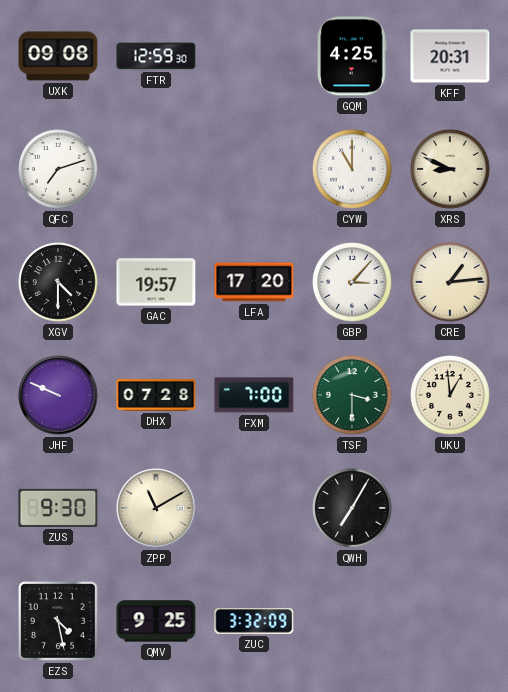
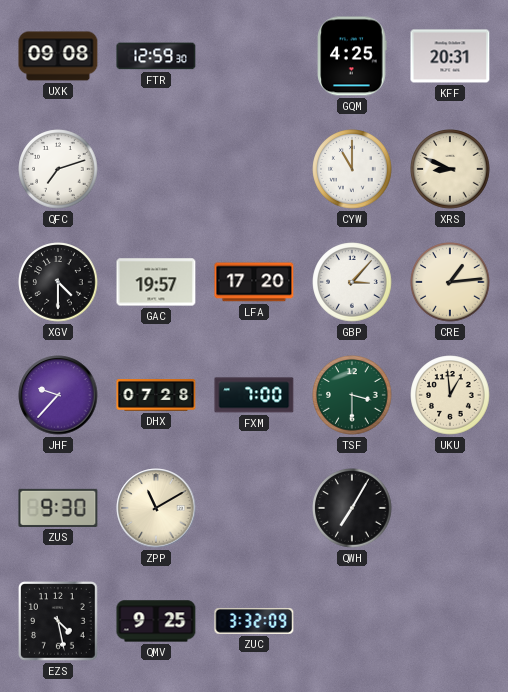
JHF: 9:49 -> 9:37 (58, 395)
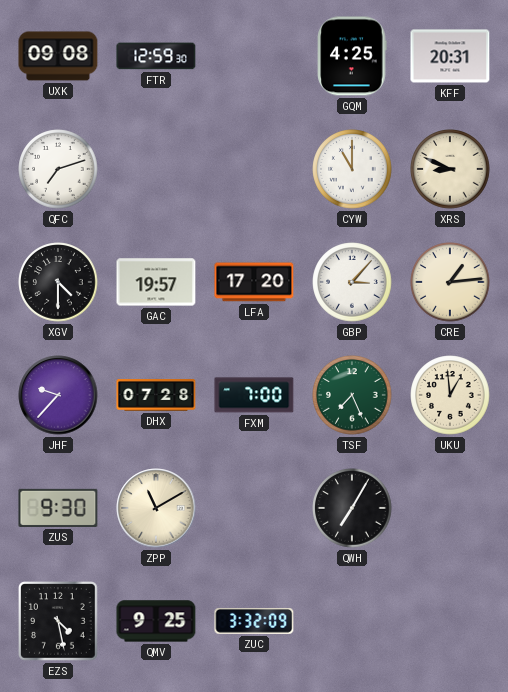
TSF: 3:30 -> 7:26 (352, 395)
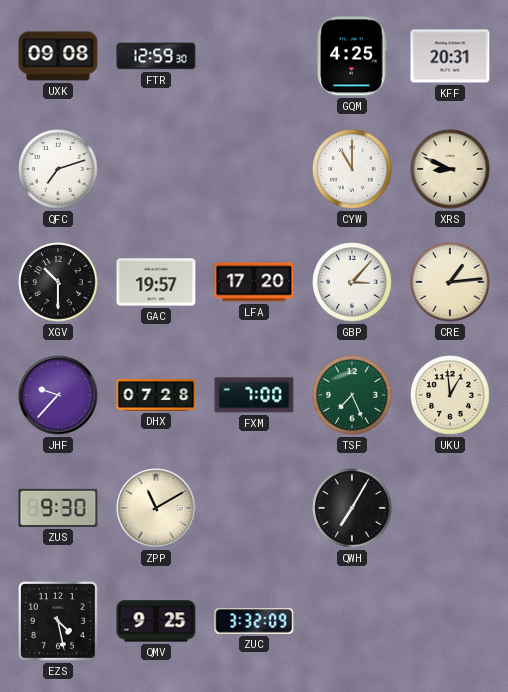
XGV: 4:30 -> 10:30 (58, 282)
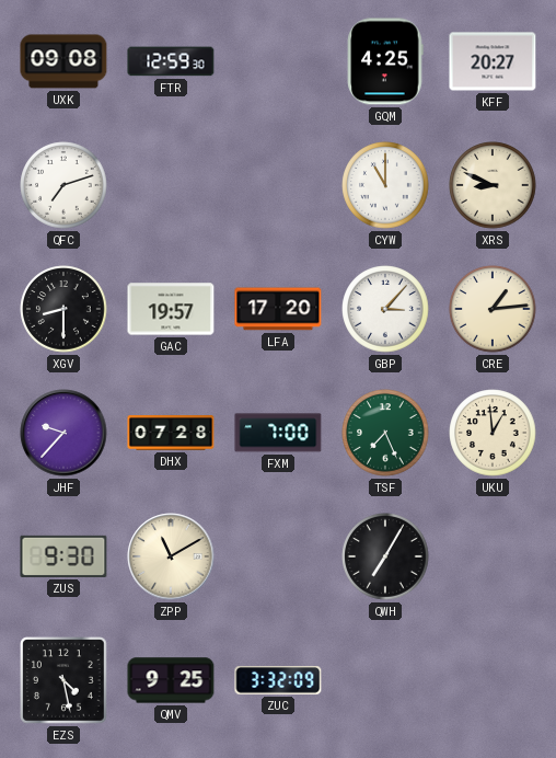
KFF: 20:31 -> 20:27 (493, 61)
XGV: 10:30 -> 8:30 (63, 309)
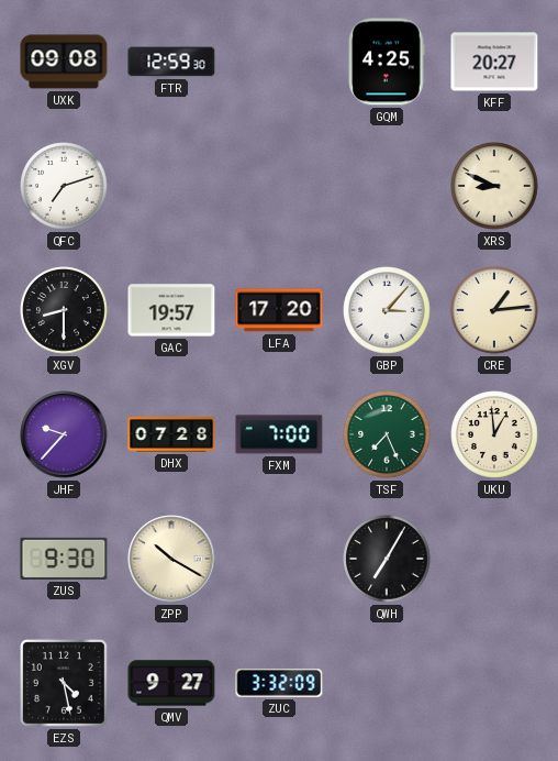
CYW: 11:00 -> none (385, 185)
ZPP: 11:10 -> 10:20 (171, 559)
QMV: 9:25 -> 9:27 (171, 683)
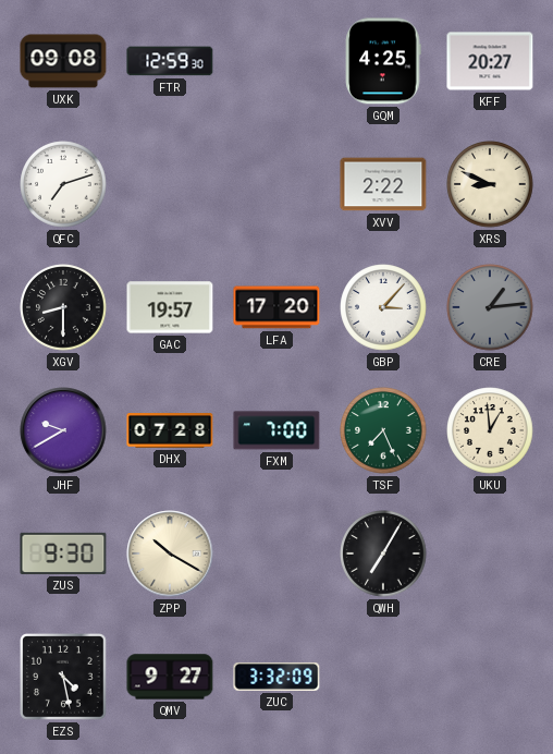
XVV: none -> 2:22 (383, 184)
CRE dial: cream -> grey (490, 307)
JHF: 9:37 -> 9:40 (63, 430)
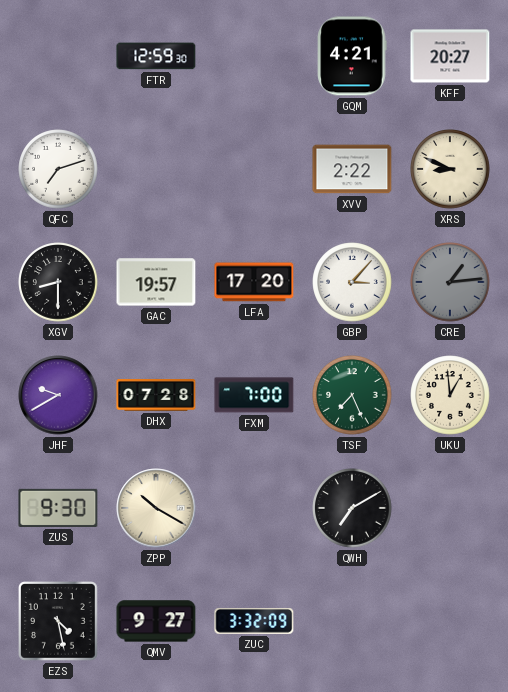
UXK: 09:08 -> none (63, 61)
GQM: 4:25 -> 4:21 (352, 56)
QWH: 7:05 -> 7:10 (352, 508)
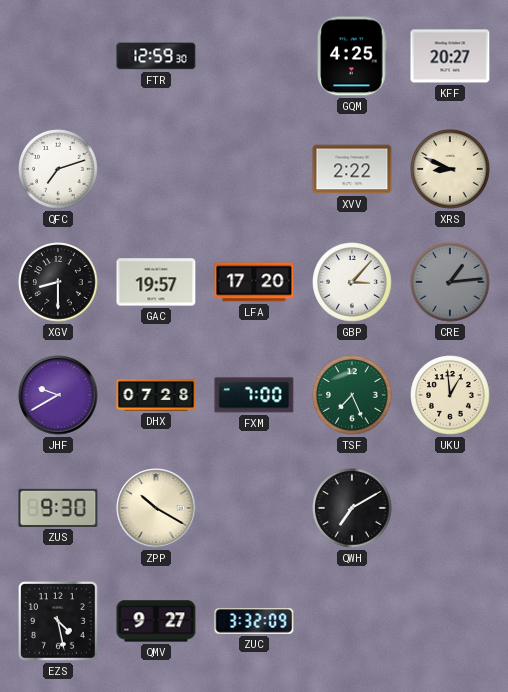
GQM: 4:21 -> 4:25 (352, 56)
